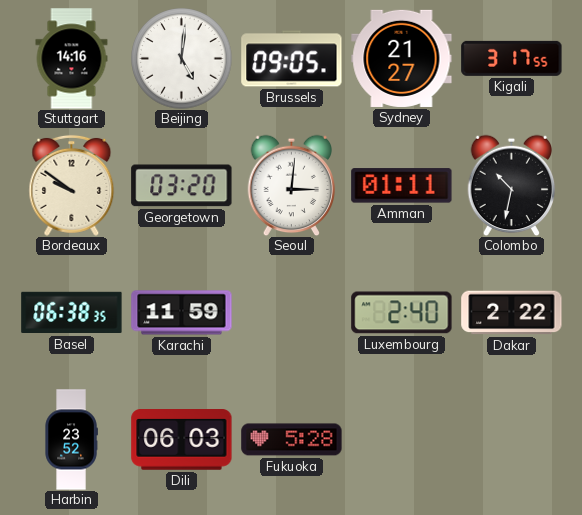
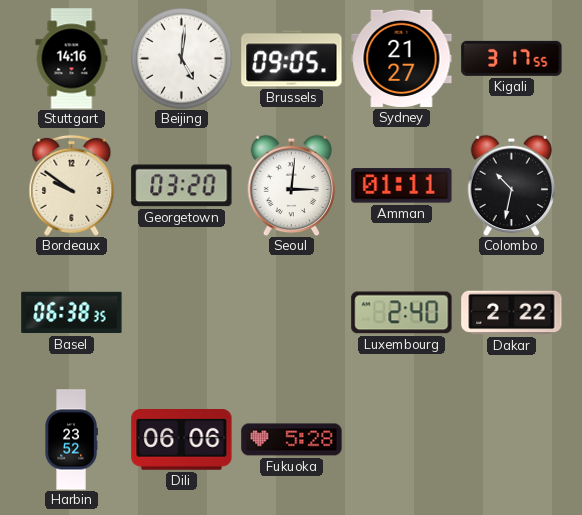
Karachi: 11:59 -> none (182, 313)
Dili: 06:03 -> 06:06 (182, 440)
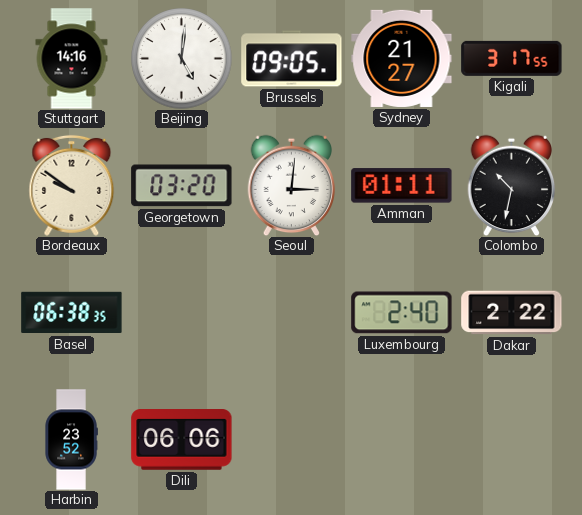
Fukuoka: 5:28 -> none (292, 440)
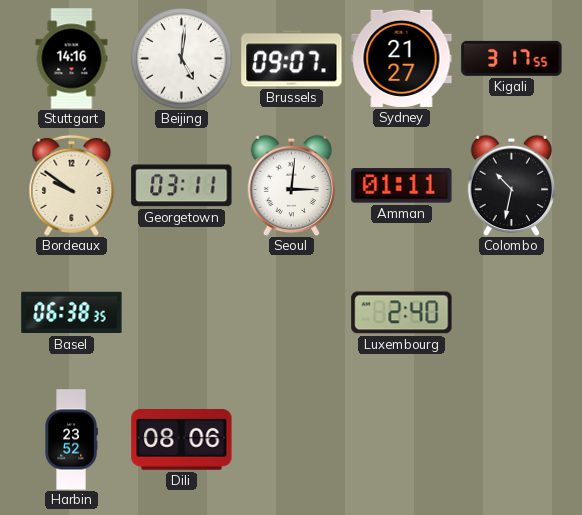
Brussels: 09:05 -> 09:07 (292, 59)
Georgetown: 03:20 -> 03:11 (182, 186)
Dakar: 2:22 -> none (512, 313)
Dili: 06:06 -> 08:06 (182, 440)
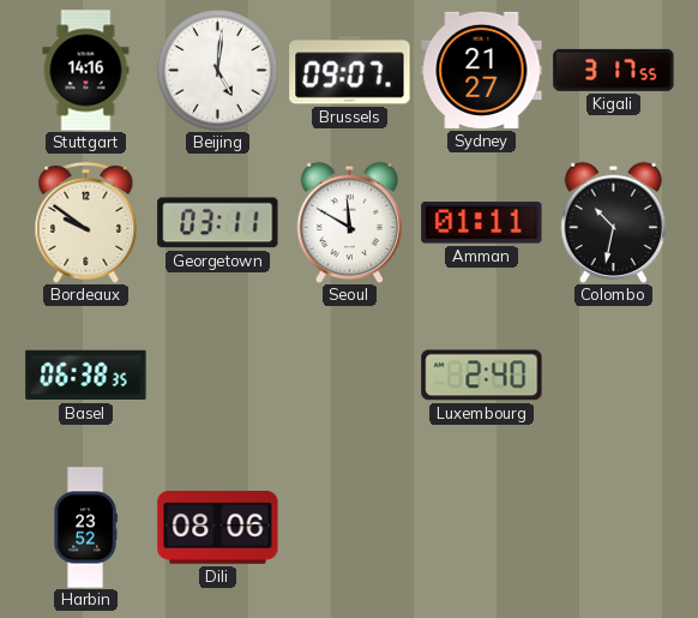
Seoul: 3:01 -> 11:50 (350, 222)
